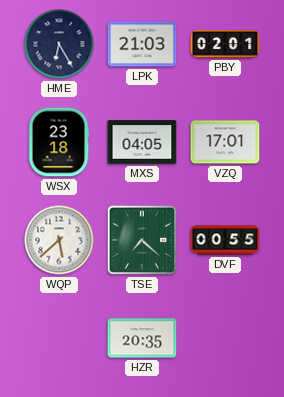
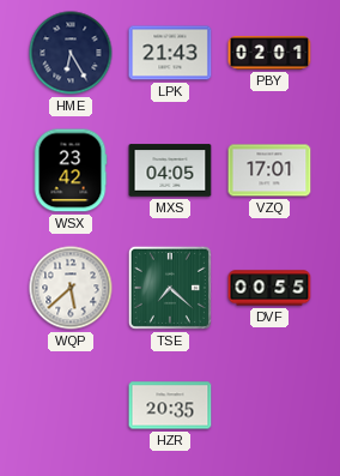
LPK: 21:03 -> 21:43 (170, 53)
WSX: 23:18 -> 23:42 (71, 170)
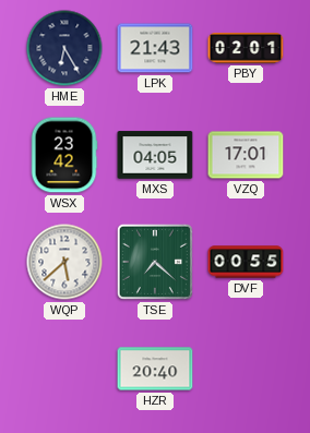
HZR: 20:35 -> 20:40 (155, 369)
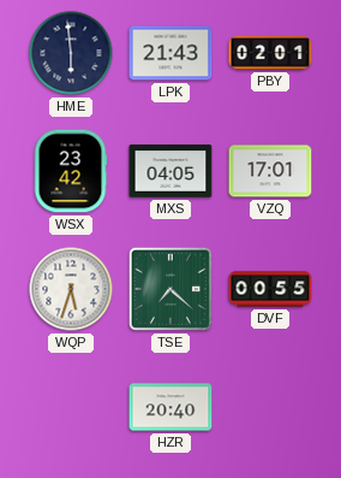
HME: 6:25 -> 5:59 (71, 53)
WQP: 5:38 -> 5:33 (71, 289)
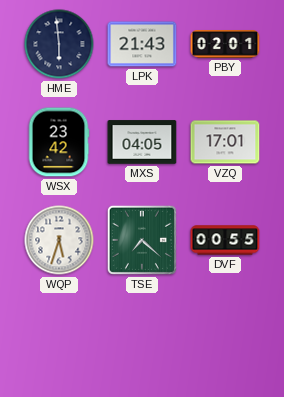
HZR: 20:40 -> none (170, 407)
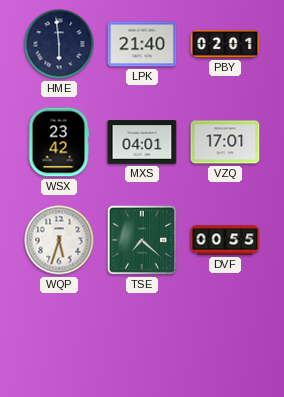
LPK: 21:43 -> 21:40 (142, 44)
MXS: 04:05 -> 04:01 (142, 142)
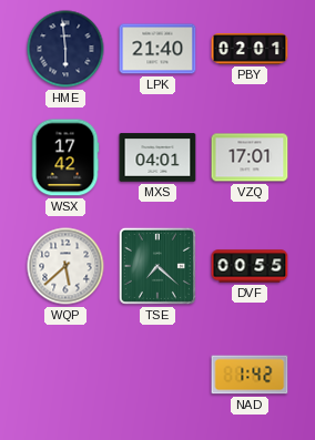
WSX: 23:42 -> 17:42 (65, 157)
WQP: 5:33 -> 5:38 (65, 266)
NAD: none -> 1:42 (250, 375)
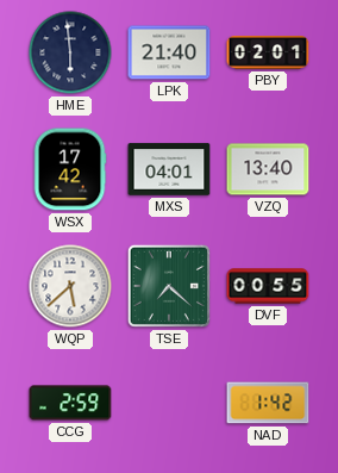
VZQ: 17:01 -> 13:40 (268, 169)
CCG: none -> 2:59 (70, 403)
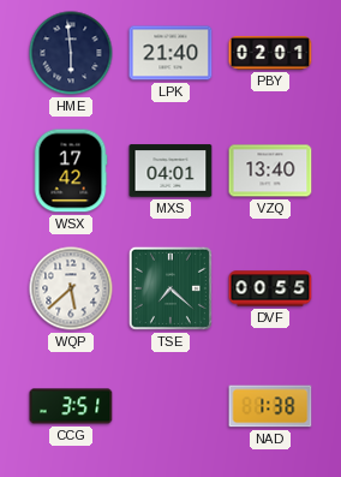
CCG: 2:59 -> 3:51 (71, 406)
NAD: 1:42 -> 1:38 (270, 406)
